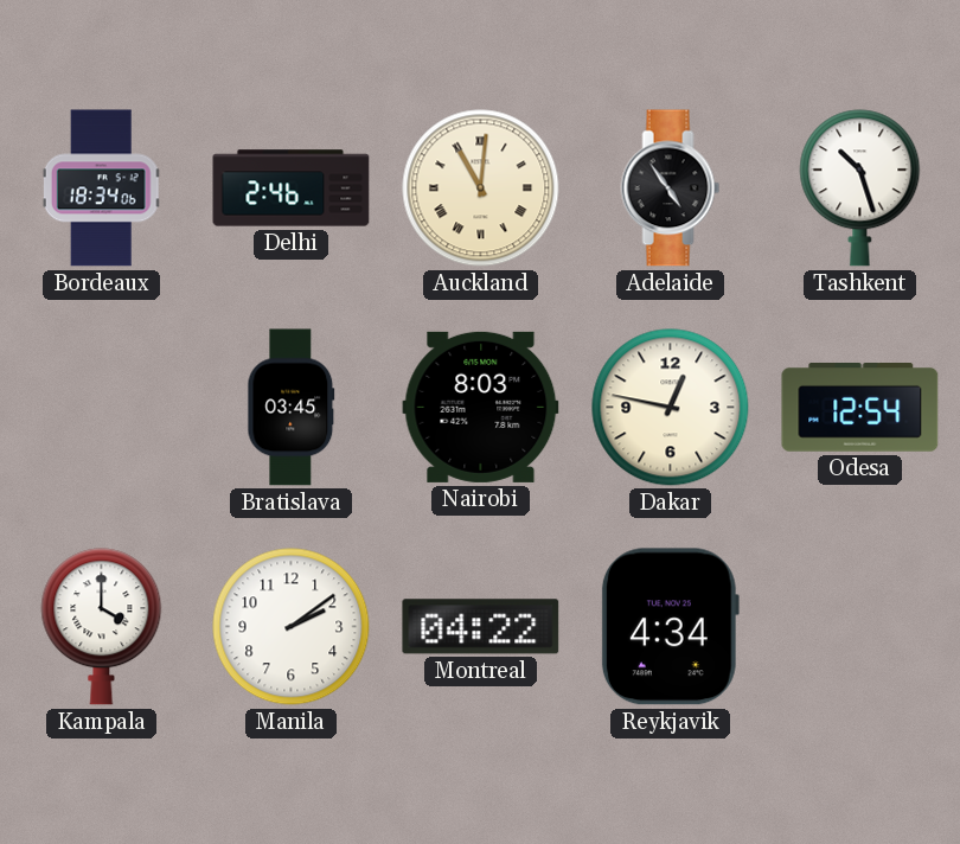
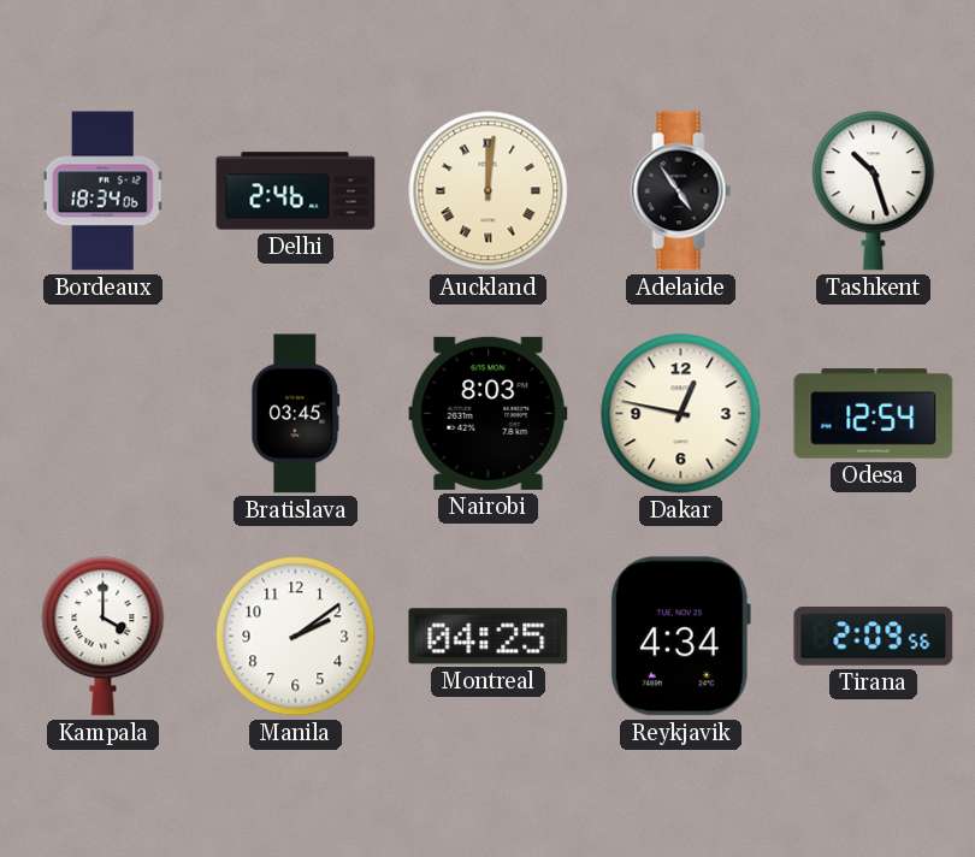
Auckland: 11:01 -> 12:01 (489, 191)
Montreal: 04:22 -> 04:25 (489, 637)
Tirana: none -> 2:09 (874, 637)
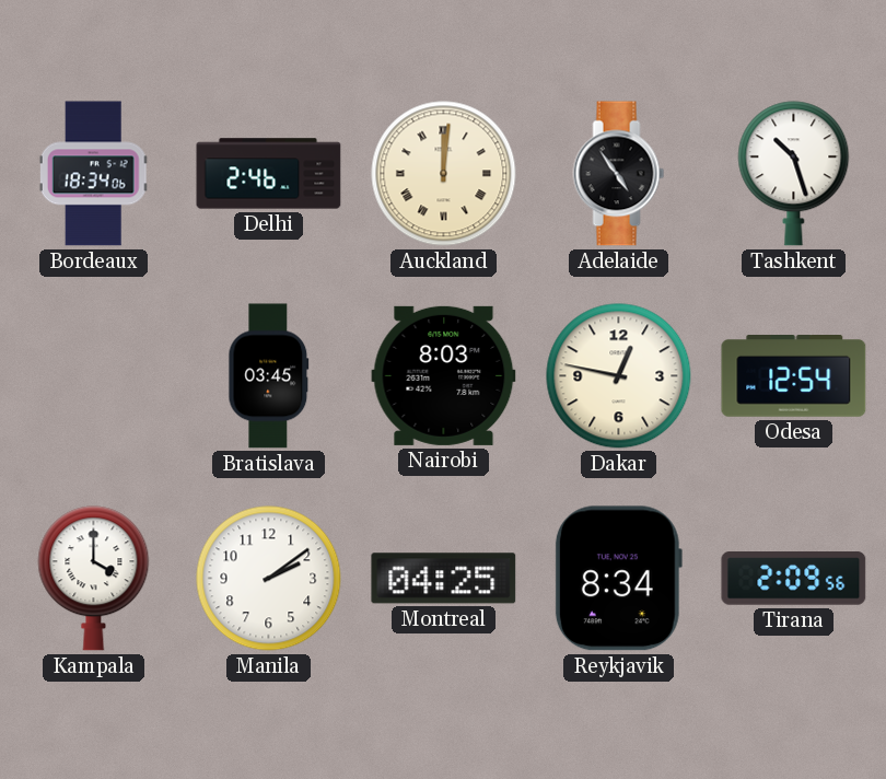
Reykjavik: 4:34 -> 8:34 (618, 579)
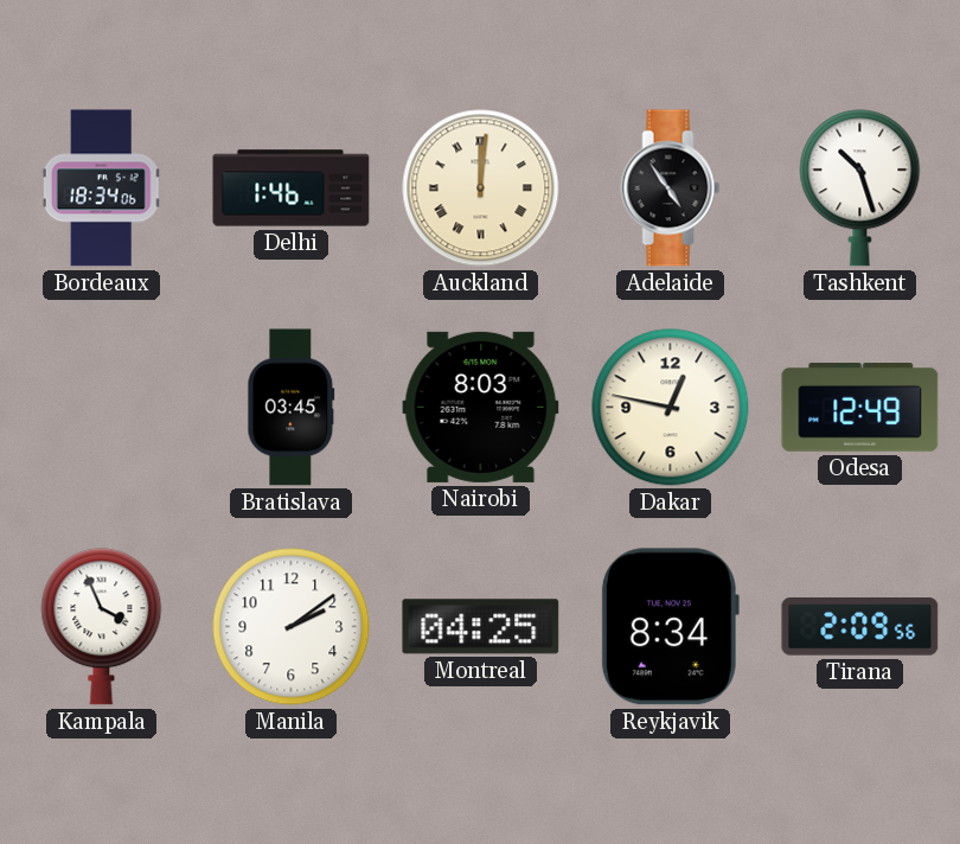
Delhi: 2:46 -> 1:46 (292, 188)
Odesa: 12:54 -> 12:49 (860, 408)
Kampala: 4:00 -> 3:56 (102, 627)
